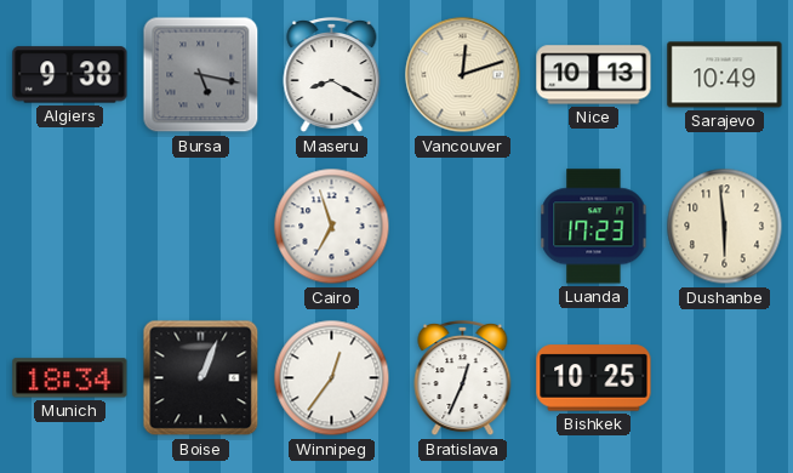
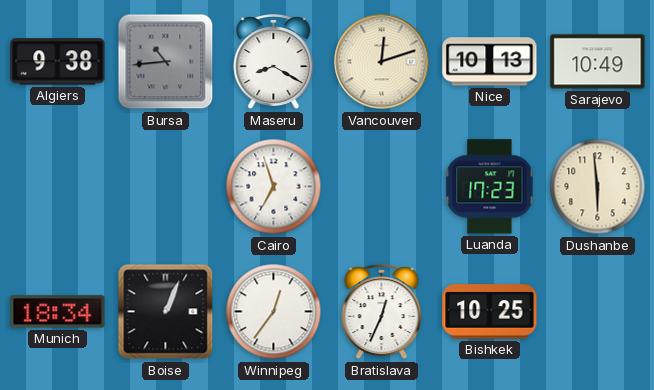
Bursa: 5:17 -> 10:44 (166, 62)
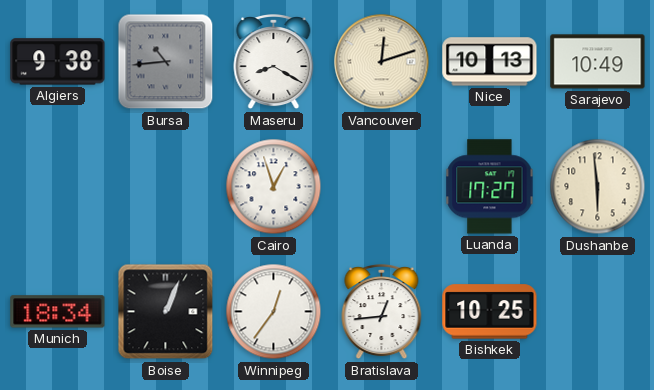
Cairo: 6:57 -> 12:57 (274, 187)
Luanda: 17:23 -> 17:27 (490, 187)
Bratislava: 12:34 -> 12:44 (382, 313)
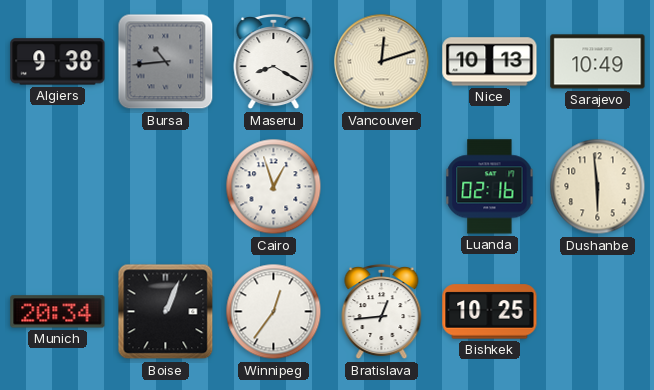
Luanda: 17:27 -> 02:16 (490, 187)
Munich: 18:34 -> 20:34 (58, 312)
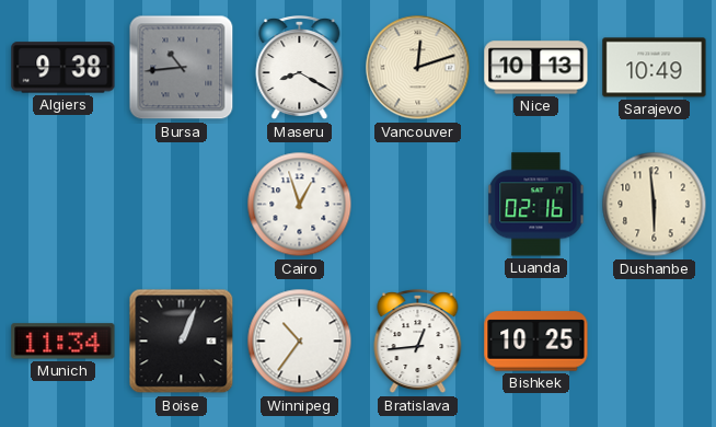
Munich: 20:34 -> 11:34 (63, 342)
Winnipeg: 12:36 -> 10:36 (300, 342)
